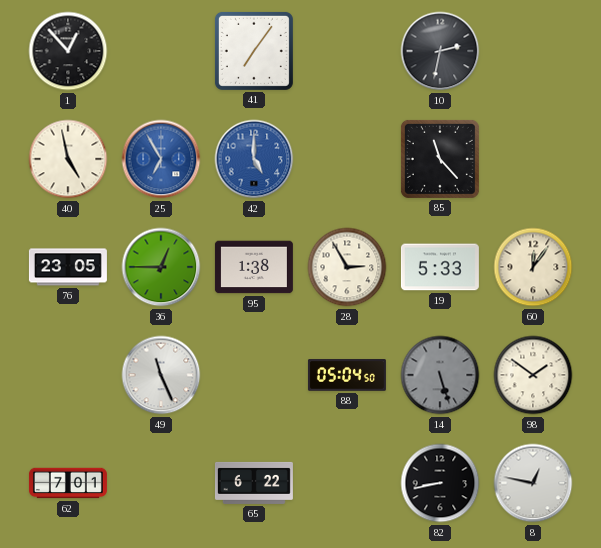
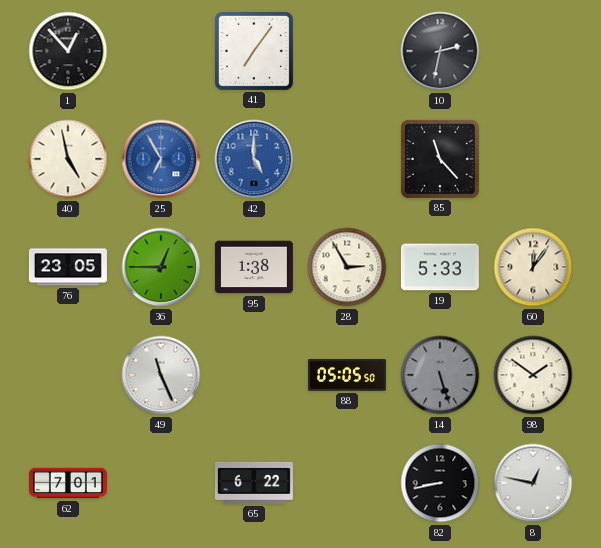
88: 05:04 -> 05:05 (347, 375)
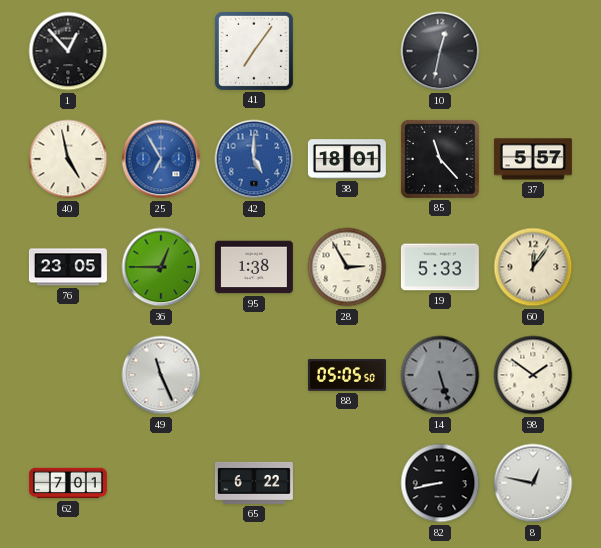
10: 2:32 -> 12:32 (440, 51)
38: none -> 18:01 (347, 159)
37: none -> 5:57 (533, 159)
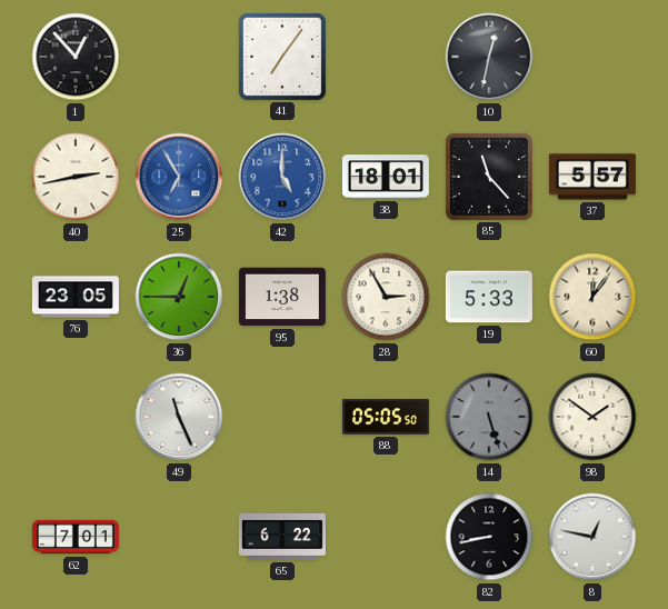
40: 4:58 -> 2:43 (76, 177)
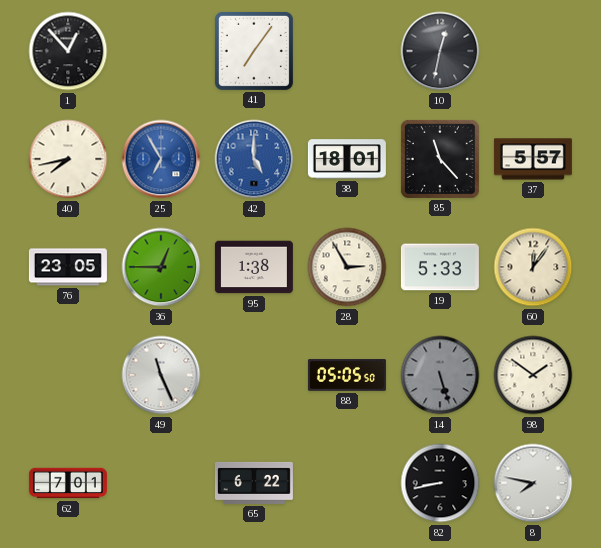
40: 2:43 -> 7:43 (68, 159)
8: 12:47 -> 7:47 (533, 483)
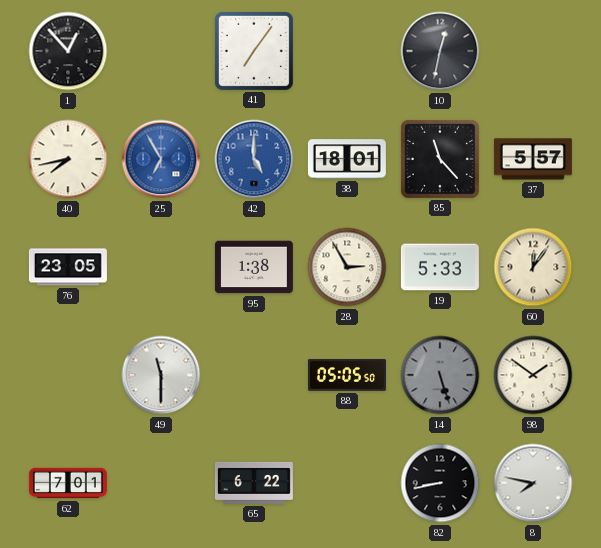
36: 12:45 -> none (161, 267)
49: 11:26 -> 11:30 (161, 375)
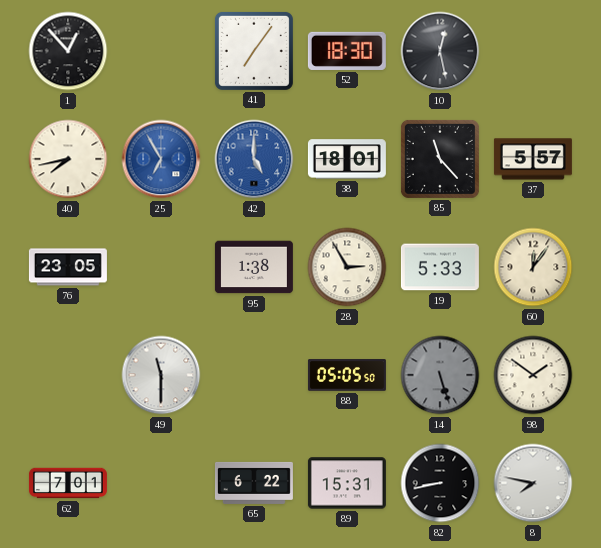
52: none -> 18:30 (347, 51)
10: 12:32 -> 12:28 (440, 51)
89: none -> 15:31 (347, 483)
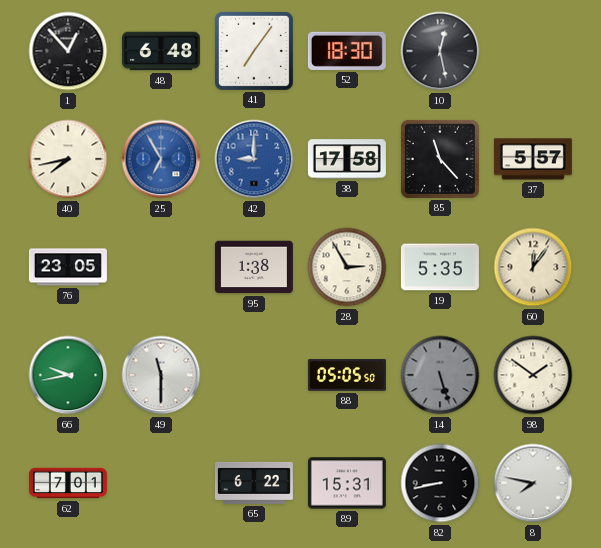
48: none -> 6:48 (161, 51)
42: 5:00 -> 9:00 (254, 159)
38: 18:01 -> 17:58 (347, 159)
19: 5:33 -> 5:35 (440, 267)
66: none -> 9:43 (68, 375)
